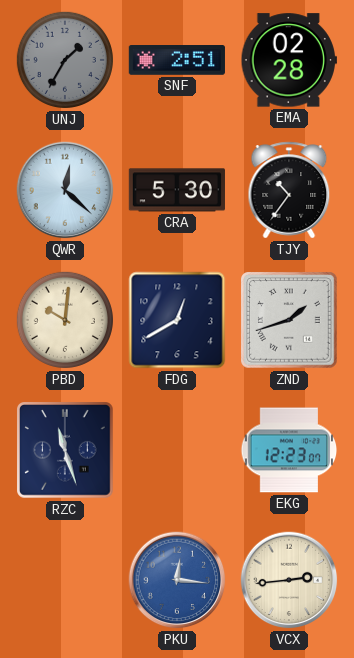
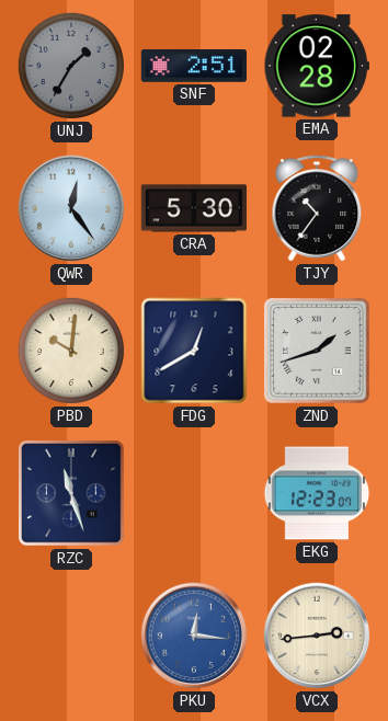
QWR: 12:22 -> 12:24 (71, 208)
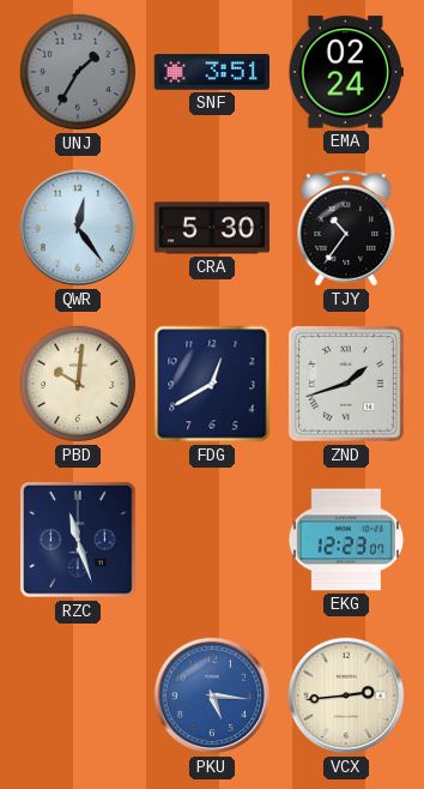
SNF: 2:51 -> 3:51 (212, 73)
EMA: 02:28 -> 02:24 (346, 72)
PKU: 12:16 -> 5:16 (212, 695)
